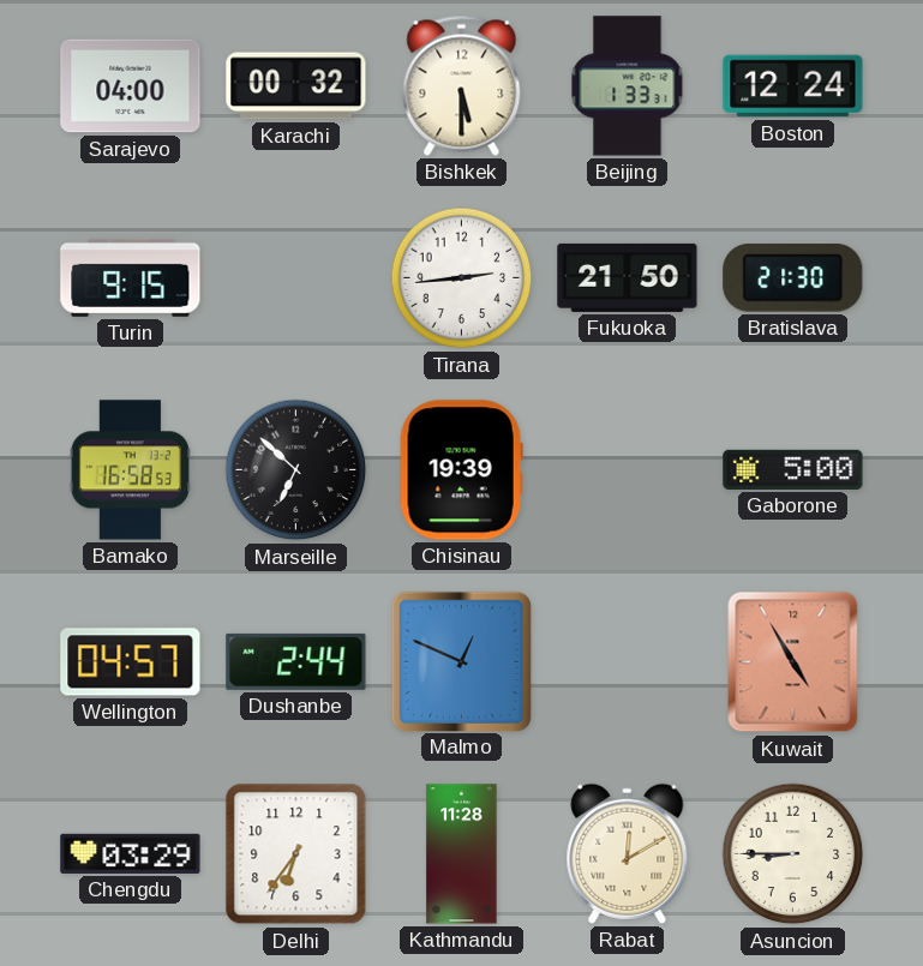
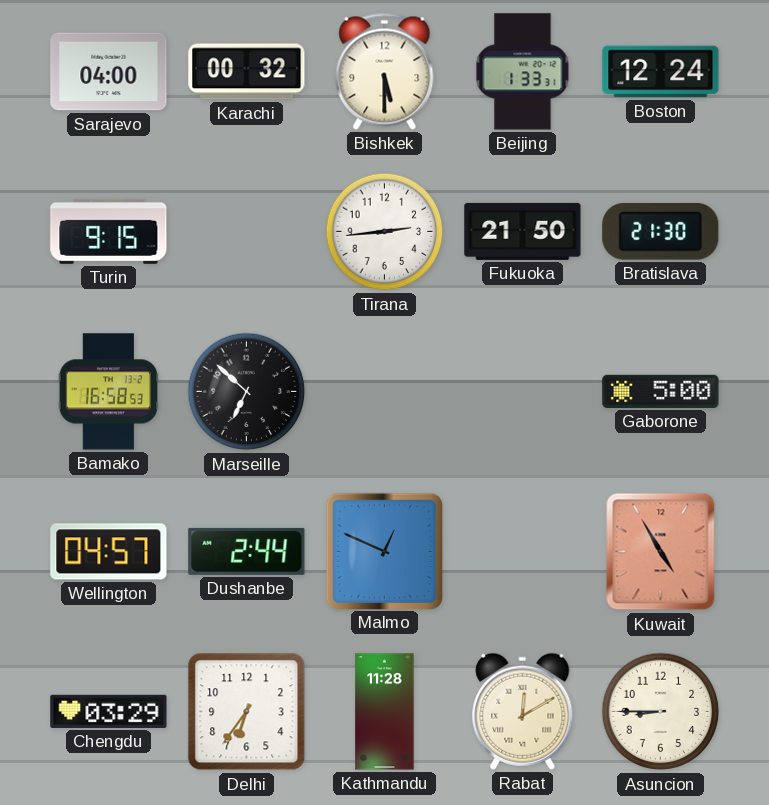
Chisinau: 19:39 -> none (461, 470)
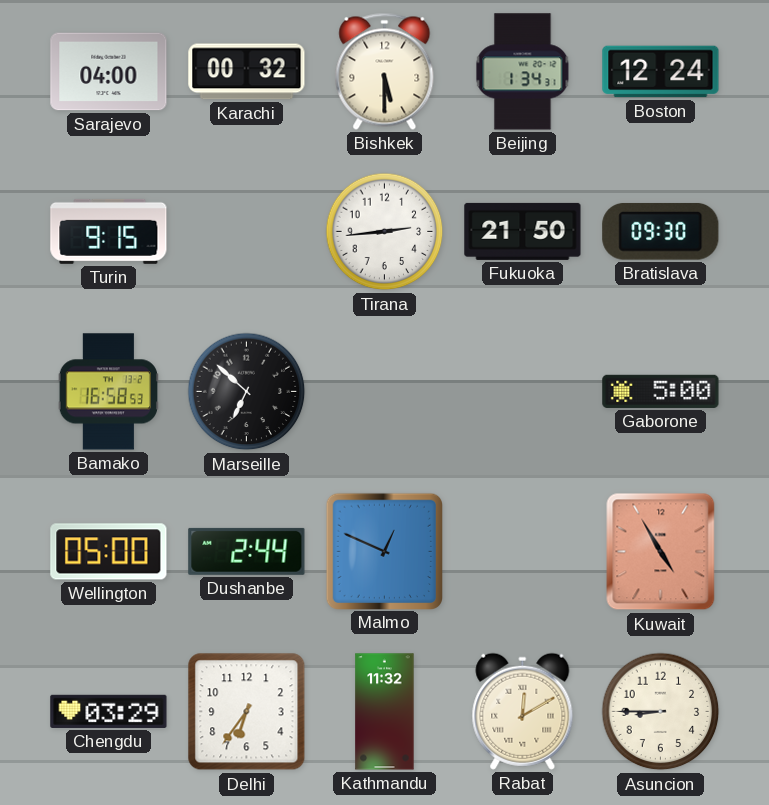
Beijing: 1:33 -> 1:34 (523, 72)
Bratislava: 21:30 -> 09:30 (661, 231)
Wellington: 04:57 -> 05:00 (109, 552)
Kathmandu: 11:28 -> 11:32 (385, 712)
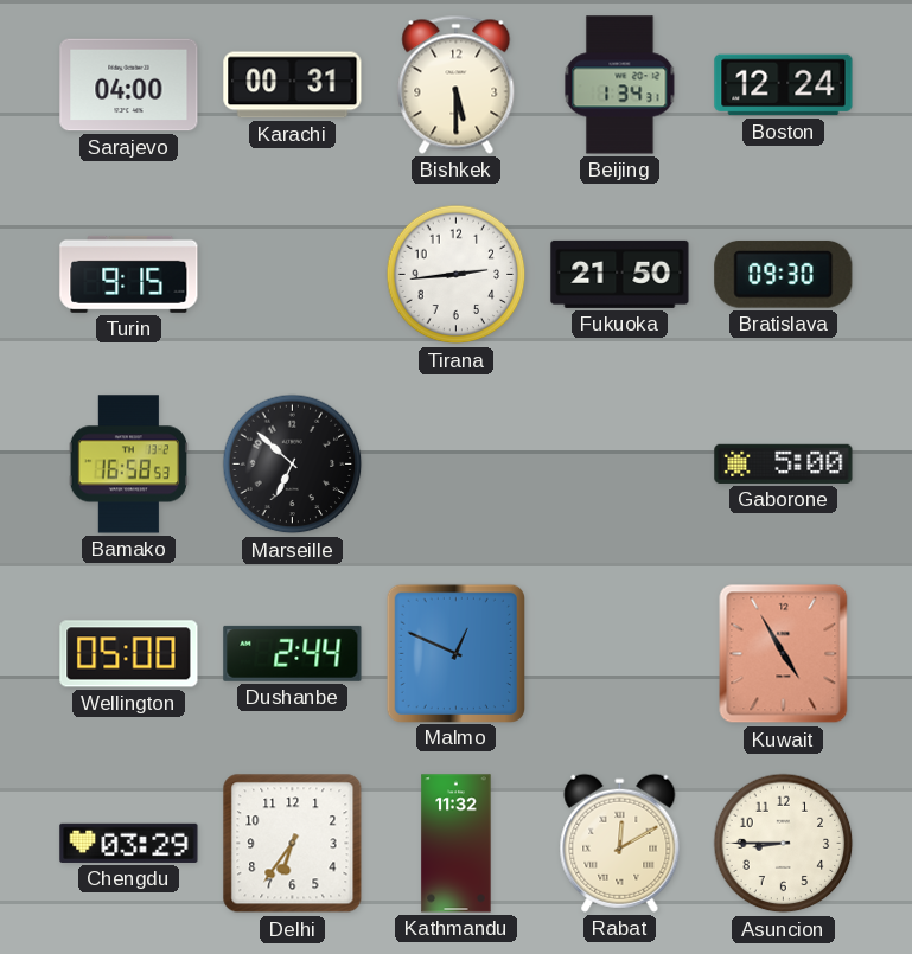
Karachi: 00:32 -> 00:31 (293, 85)
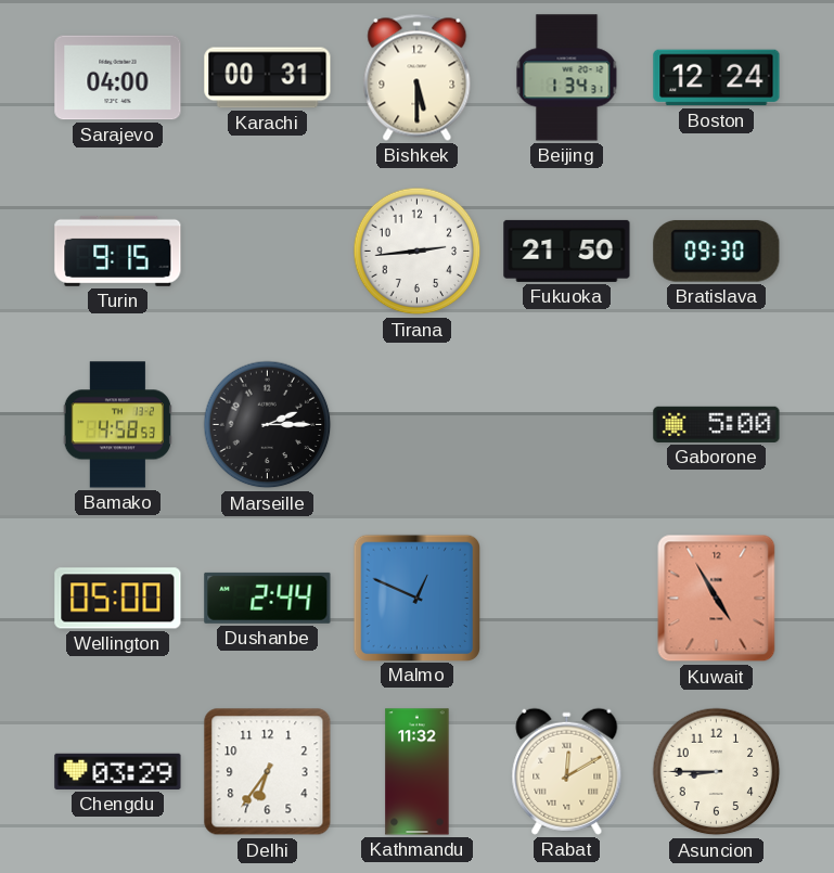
Bamako: 16:58 -> 4:58 (117, 425)
Marseille: 6:52 -> 2:15 (268, 425)
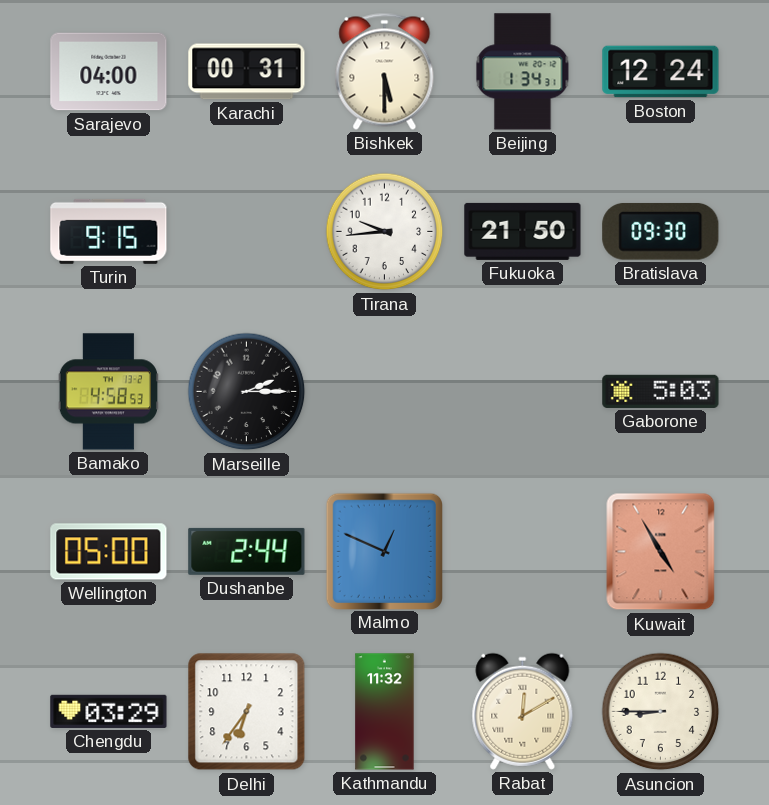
Tirana: 2:44 -> 9:44 (385, 232)
Gaborone: 5:00 -> 5:03 (661, 391)
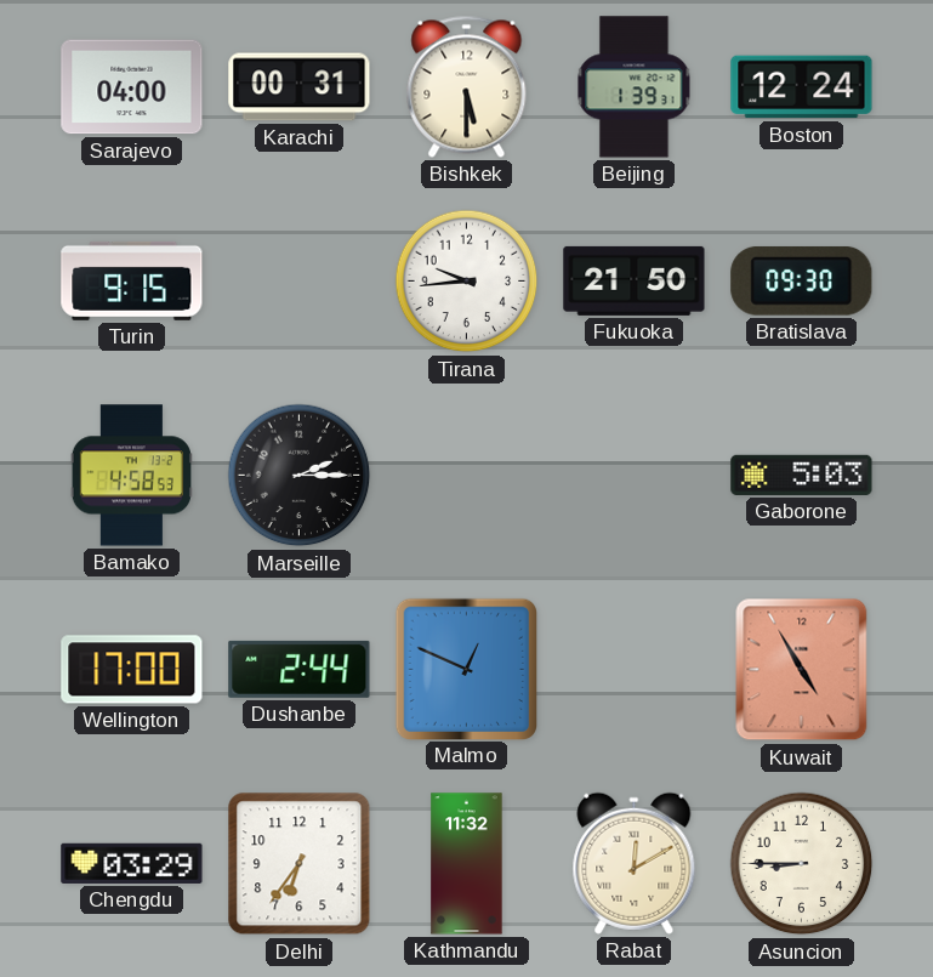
Beijing: 1:34 -> 1:39 (635, 87)
Wellington: 05:00 -> 17:00 (132, 670)
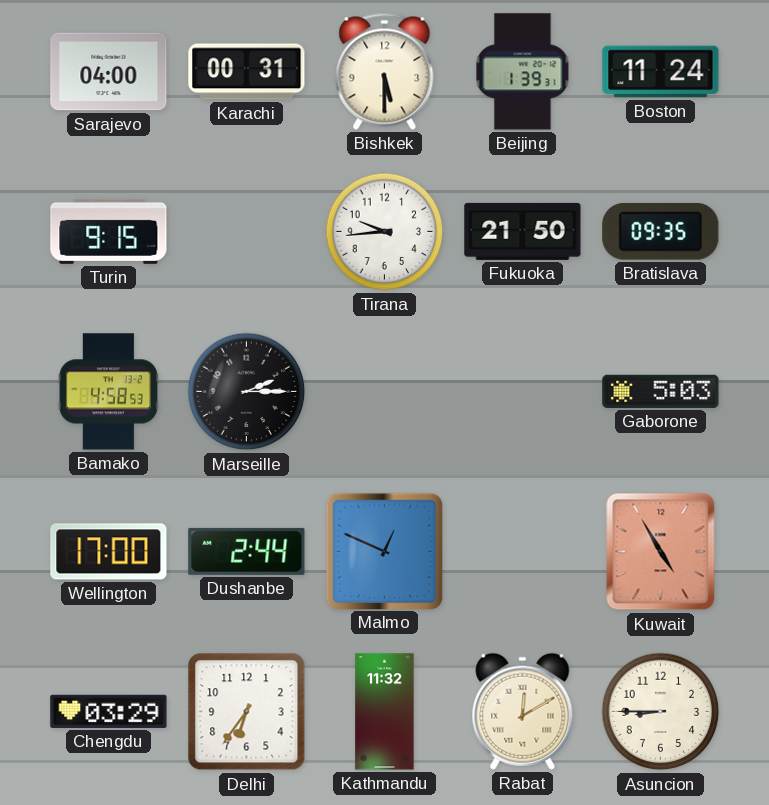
Boston: 12:24 -> 11:24 (661, 72)
Bratislava: 09:30 -> 09:35 (661, 231)
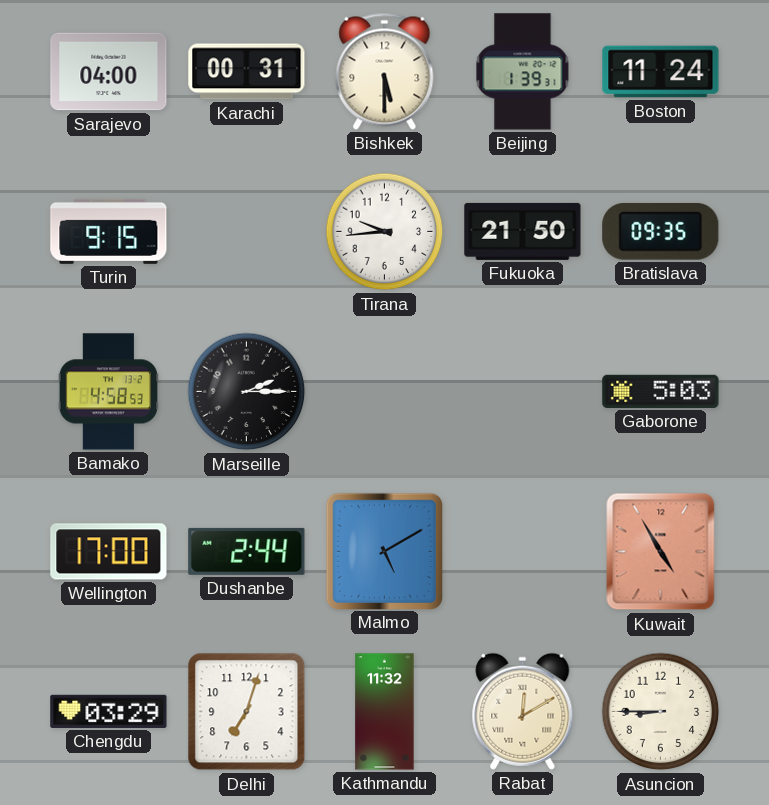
Malmo: 12:49 -> 5:10 (384, 551)
Delhi: 6:36 -> 7:03 (247, 712)
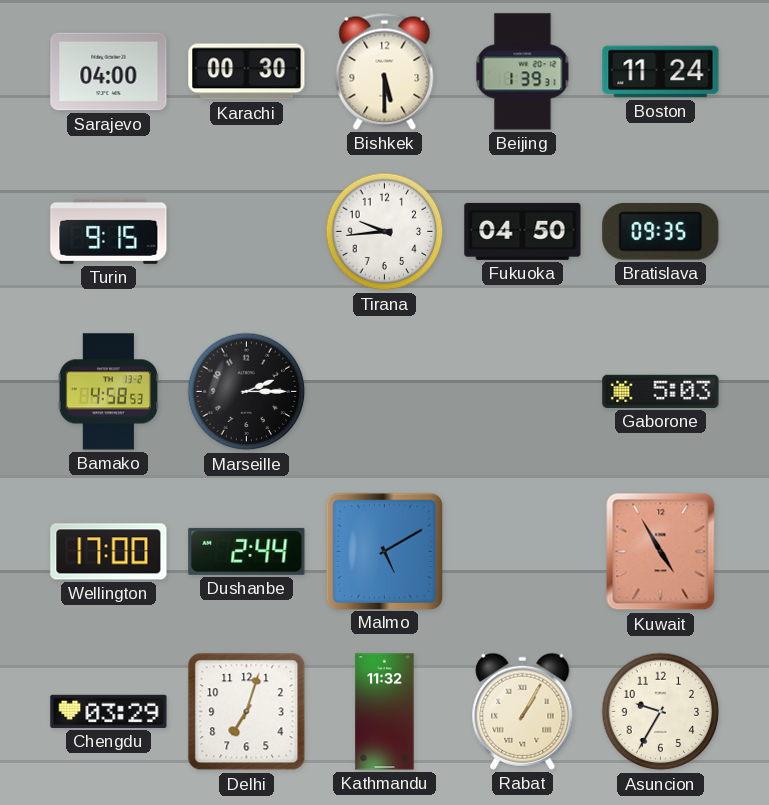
Karachi: 00:31 -> 00:30 (247, 72)
Fukuoka: 21:50 -> 04:50 (523, 231)
Rabat: 12:10 -> 1:05 (523, 711)
Asuncion: 8:45 -> 9:35 (661, 712)
